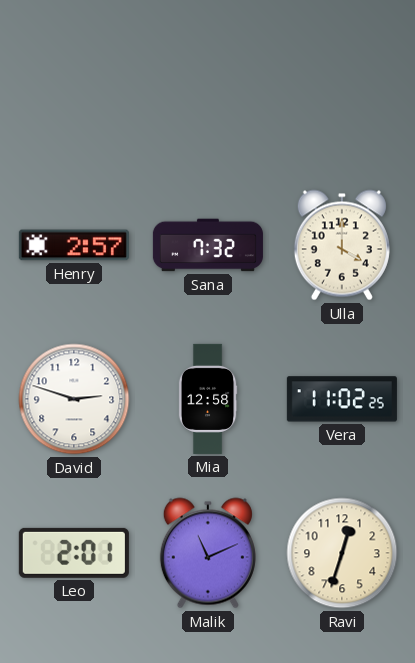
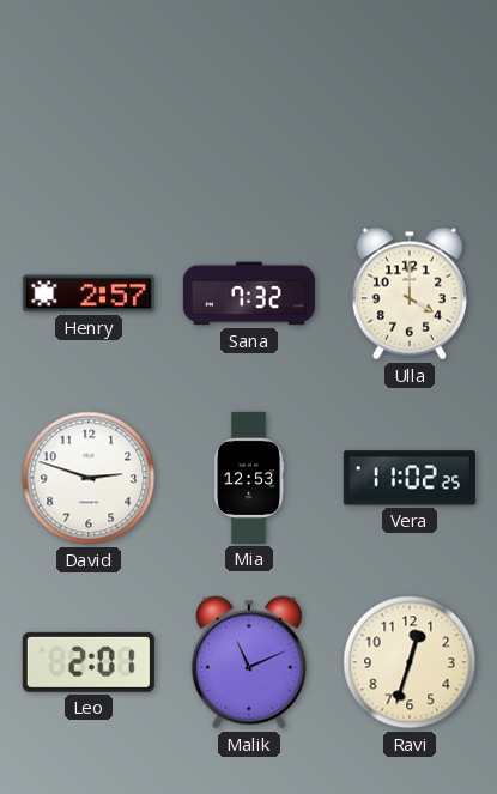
Mia: 12:58 -> 12:53 (249, 478)
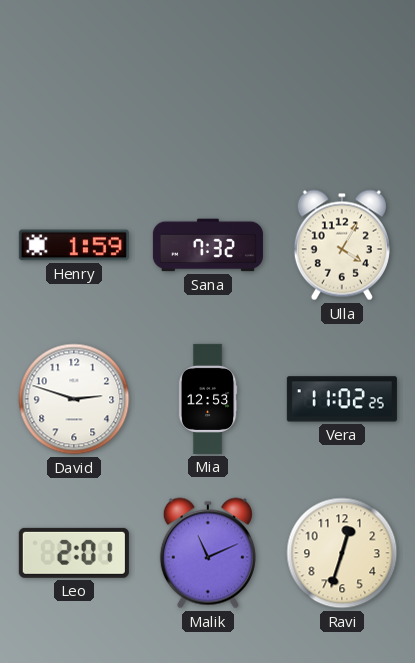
Henry: 2:57 -> 1:59 (74, 245)
Ulla: 4:00 -> 4:05 (342, 245)
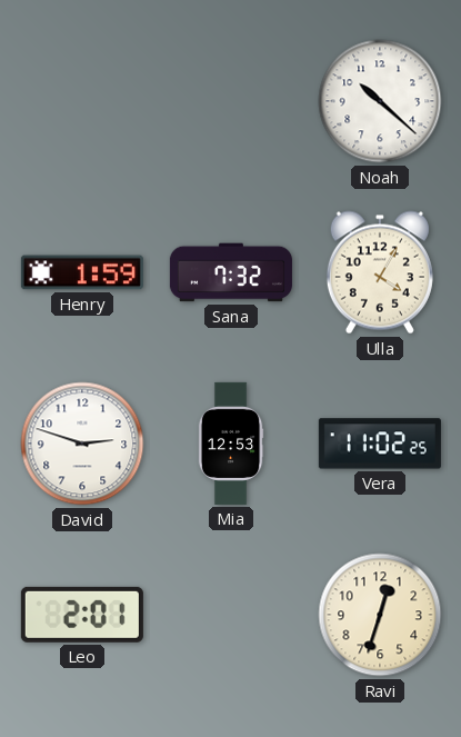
Noah: none -> 10:22 (380, 101)
Malik: 11:11 -> none (208, 553)
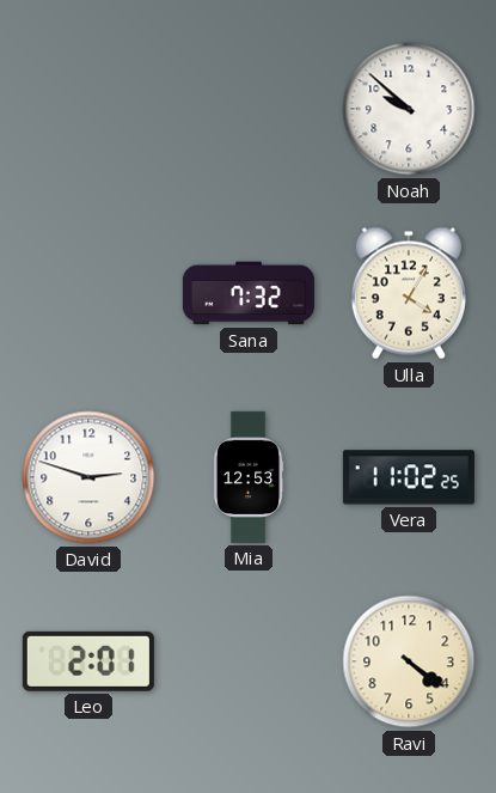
Noah: 10:22 -> 9:52 (409, 109)
Henry: 1:59 -> none (82, 272)
Ravi: 12:33 -> 4:21 (409, 661)
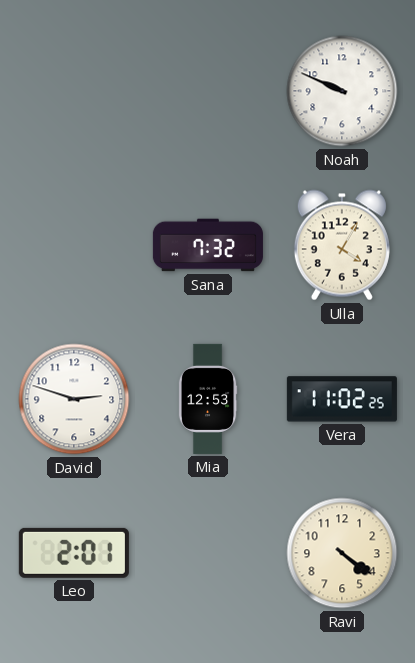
Noah: 9:52 -> 9:49 (342, 91)
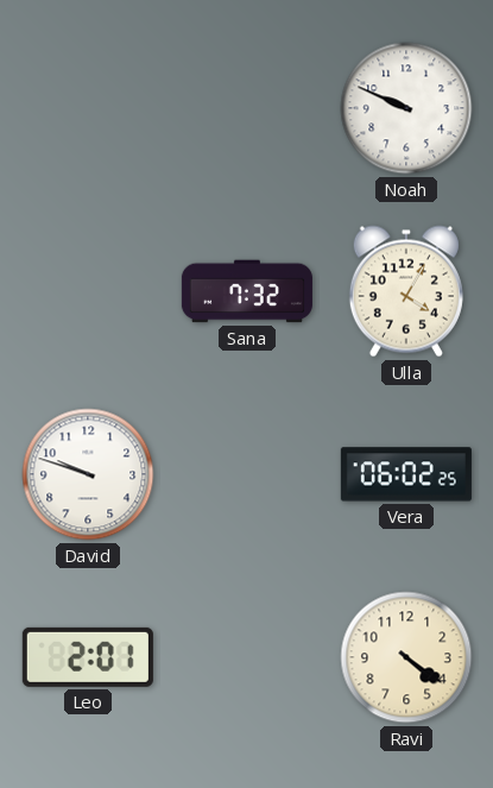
David: 2:48 -> 9:48 (88, 474)
Mia: 12:53 -> none (208, 399)
Vera: 11:02 -> 06:02 (406, 474)
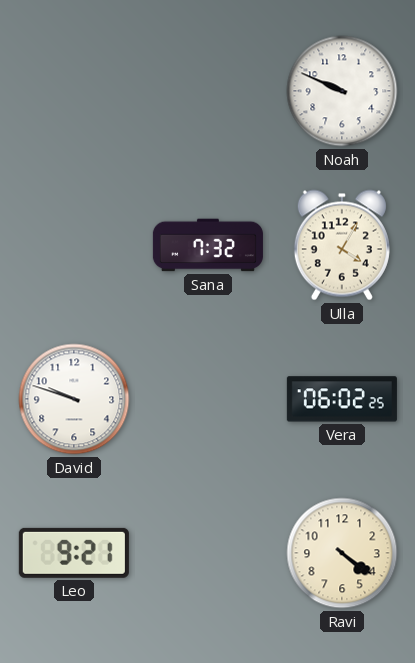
Leo: 2:01 -> 9:21 (74, 553)
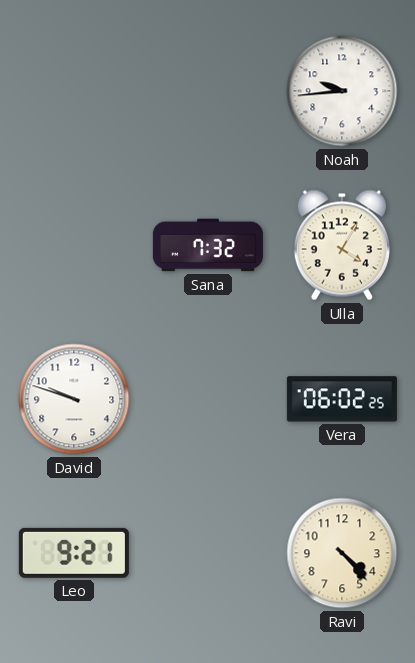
Noah: 9:49 -> 9:44 (342, 91)
Ravi: 4:21 -> 4:23 (342, 553)
